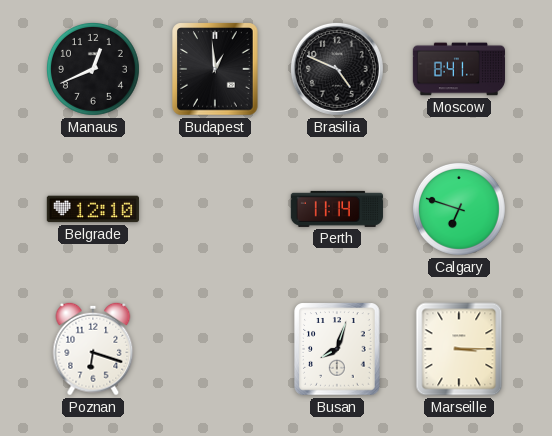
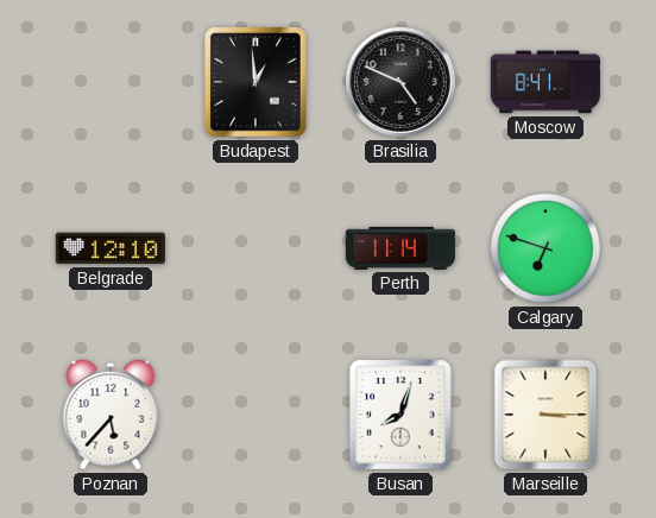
Manaus: 12:41 -> none (93, 69)
Poznan: 6:18 -> 5:37 (111, 415)
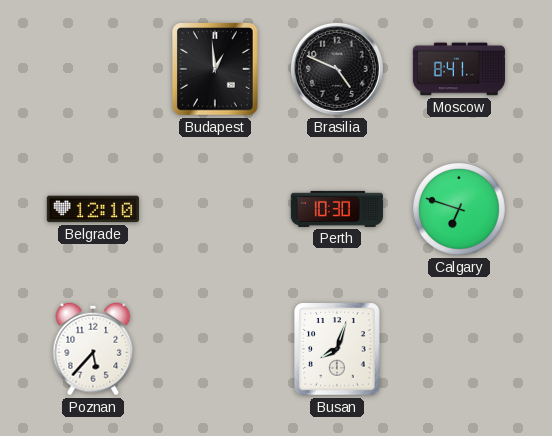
Perth: 11:14 -> 10:30 (337, 209)
Marseille: 3:15 -> none (545, 415)
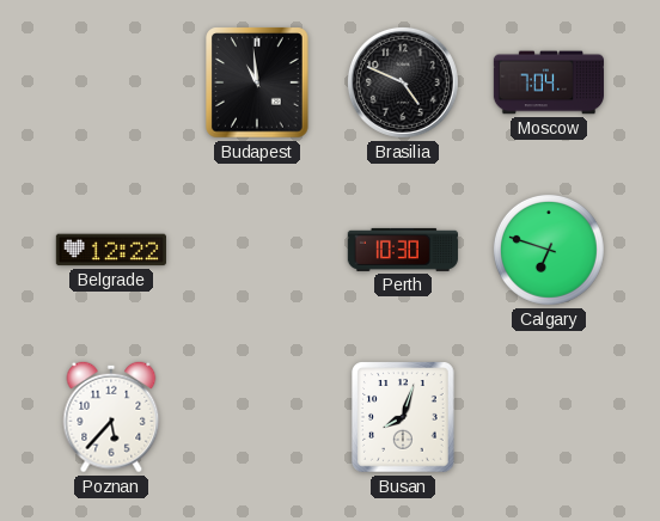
Budapest: 12:59 -> 10:59 (257, 82)
Moscow: 8:41 -> 7:04 (548, 82)
Belgrade: 12:10 -> 12:22 (111, 250)
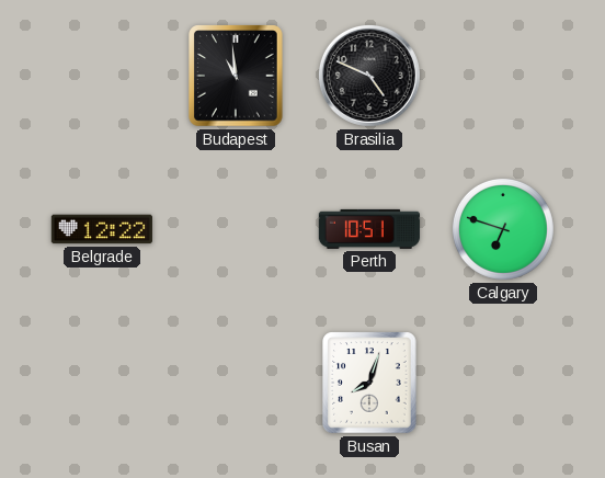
Moscow: 7:04 -> none (548, 82)
Perth: 10:30 -> 10:51 (369, 229)
Poznan: 5:37 -> none (111, 417)
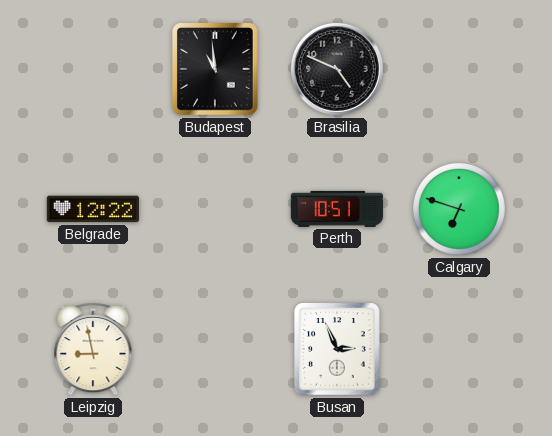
Leipzig: none -> 8:58 (93, 349)
Busan: 8:03 -> 2:56 (337, 349)
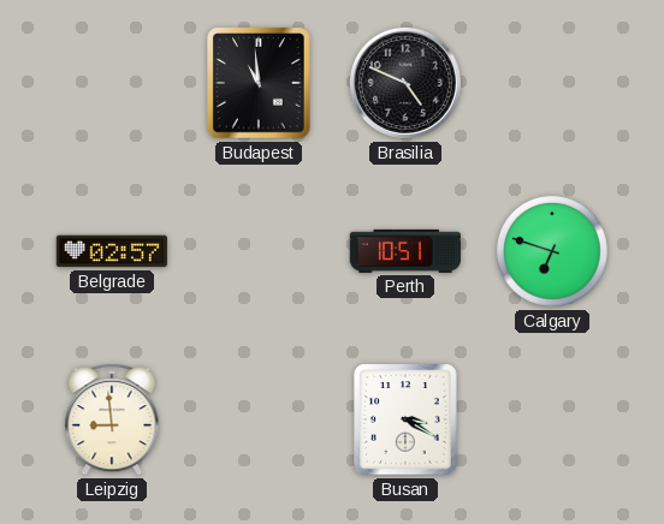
Belgrade: 12:22 -> 02:57 (112, 251)
Leipzig: 8:58 -> 8:59 (112, 419)
Busan: 2:56 -> 3:20 (405, 419)
